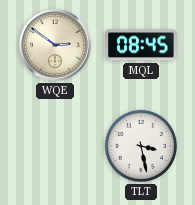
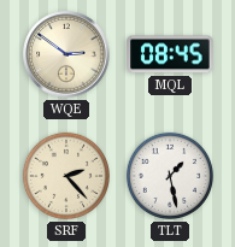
SRF: none -> 2:23 (66, 176)
TLT: 3:28 -> 1:28 (170, 176)
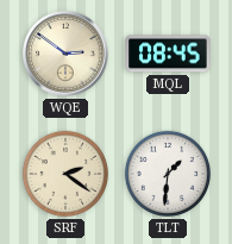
SRF: 2:23 -> 2:21 (65, 174)
TLT: 1:28 -> 1:31 (168, 174)
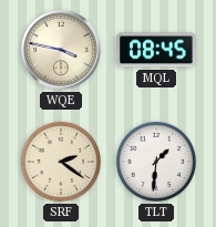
WQE: 2:51 -> 3:47 (61, 50)
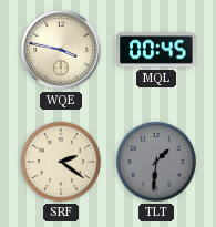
MQL: 08:45 -> 00:45 (156, 50)
TLT dial: white -> grey (156, 162)
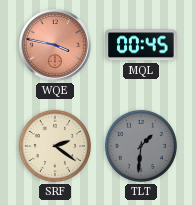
WQE dial: cream -> salmon (55, 45)
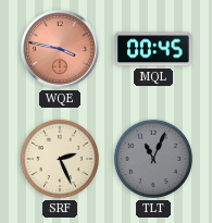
SRF: 2:21 -> 2:26 (60, 159)
TLT: 1:31 -> 11:04 (153, 159)
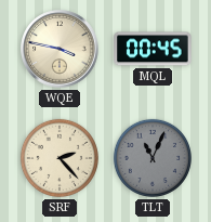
WQE dial: salmon -> cream (60, 49)
SRF: 2:26 -> 2:23 (60, 158)
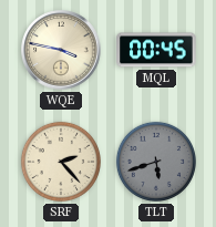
TLT: 11:04 -> 5:42 (156, 162)
